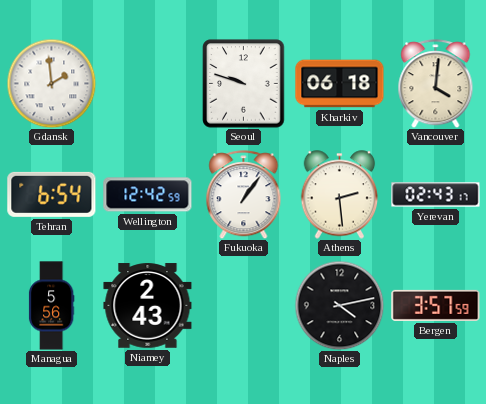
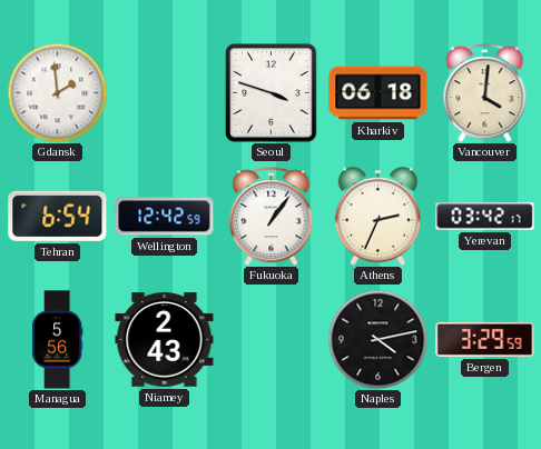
Seoul: 9:48 -> 3:48 (272, 93)
Athens: 2:29 -> 2:34 (378, 217)
Yerevan: 02:43 -> 03:42 (485, 217)
Bergen: 3:57 -> 3:29 (485, 339)
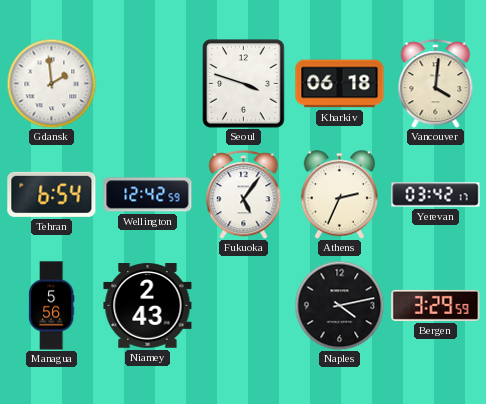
Fukuoka: 1:06 -> 5:06 (244, 195)
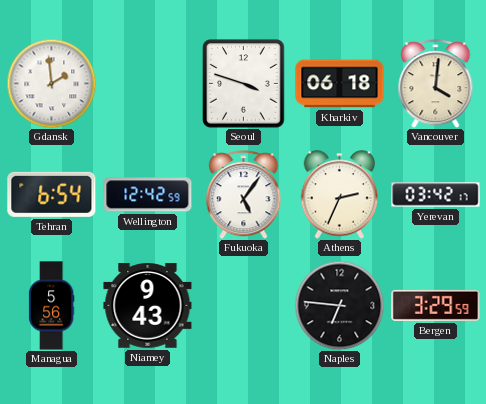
Niamey: 2:43 -> 9:43 (148, 306)
Naples: 4:13 -> 6:46 (339, 305)
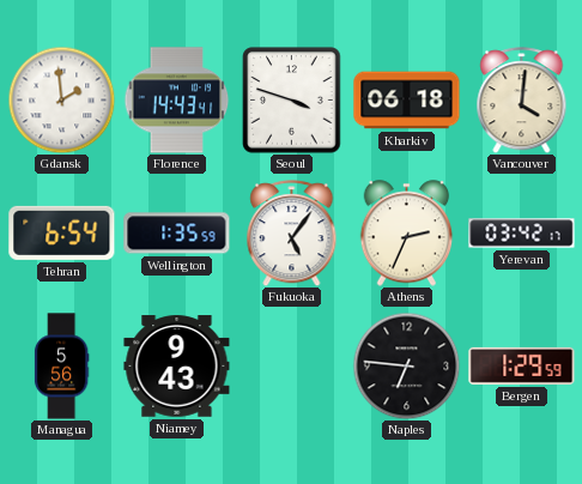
Florence: none -> 14:43 (177, 101)
Wellington: 12:42 -> 1:35 (177, 234)
Bergen: 3:29 -> 1:29 (522, 365)
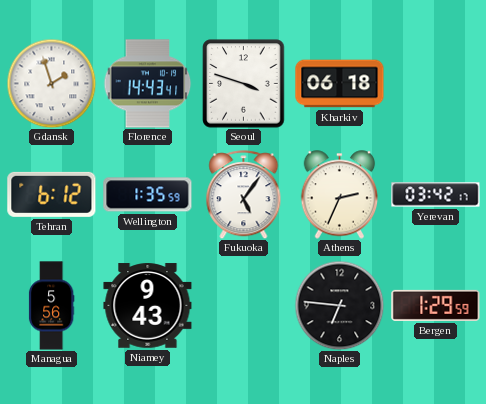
Gdansk: 1:59 -> 1:57 (51, 83)
Vancouver: 4:01 -> none (522, 101)
Tehran: 6:54 -> 6:12 (52, 194)
